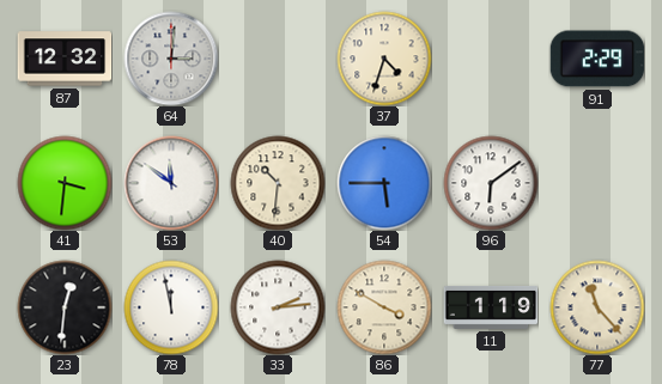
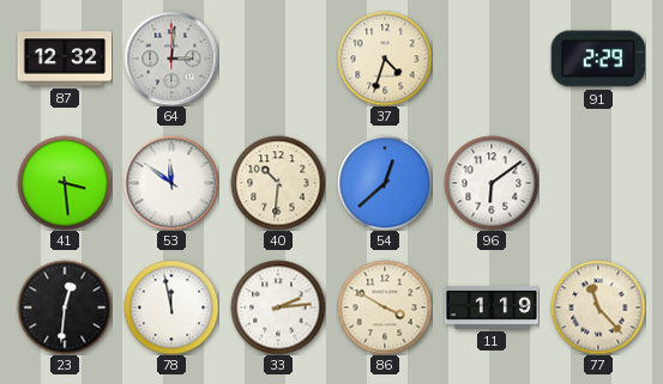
41: 3:31 -> 3:29 (65, 183)
54: 5:45 -> 12:38 (385, 183)
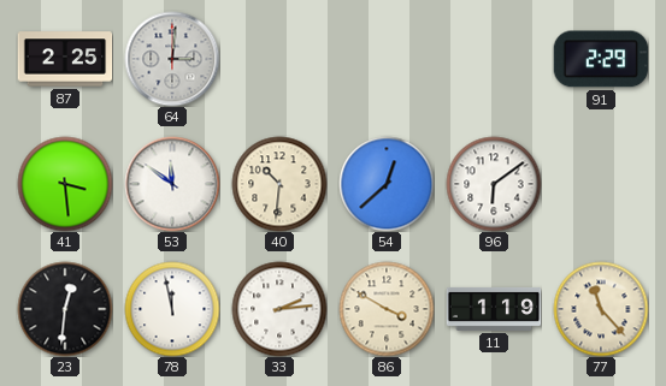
87: 12:32 -> 2:25 (65, 59)
37: 4:33 -> none (385, 59)
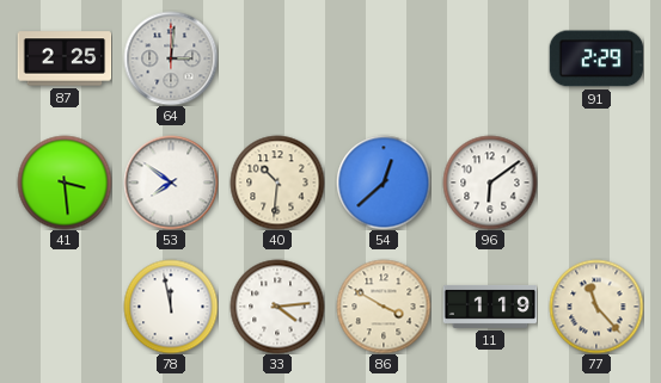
53: 11:51 -> 7:51 (171, 183)
23: 12:31 -> none (65, 309)
33: 2:14 -> 4:14 (277, 307)
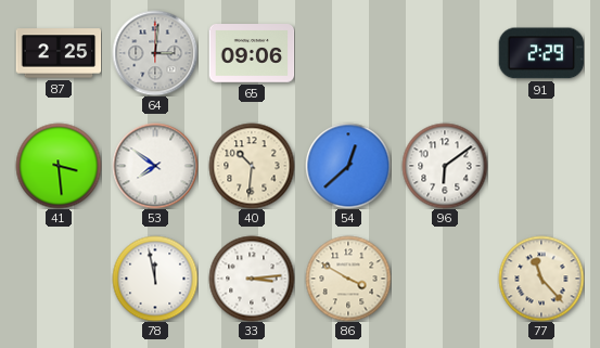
65: none -> 09:06 (252, 54)
33: 4:14 -> 3:14 (252, 279)
11: 1:19 -> none (490, 307)
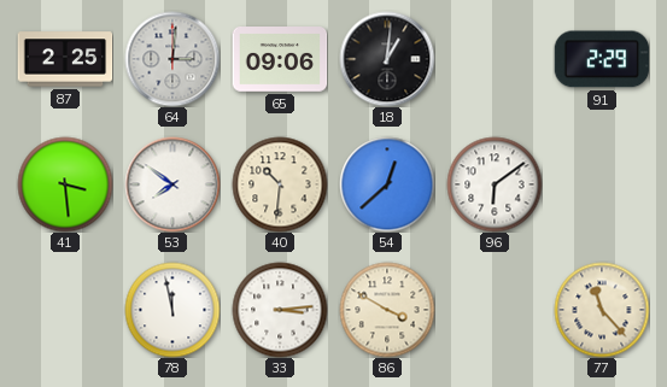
18: none -> 1:01 (387, 59)
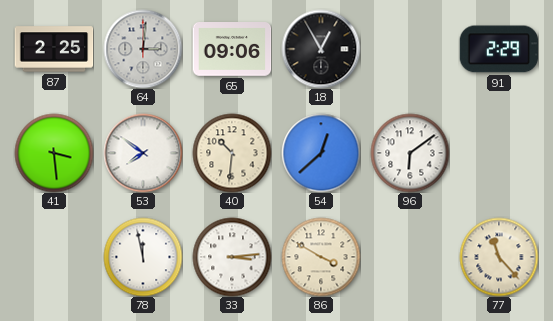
18: 1:01 -> 12:55 (321, 49)
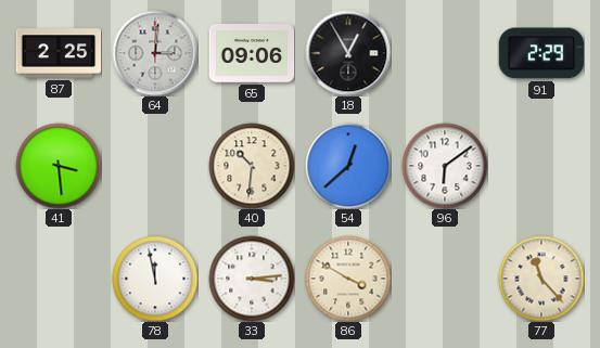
53: 7:51 -> none (143, 153)
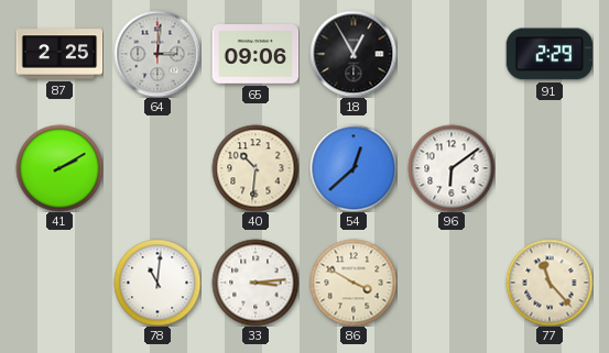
41: 3:29 -> 2:10 (59, 168)
78: 11:58 -> 11:01 (157, 283)
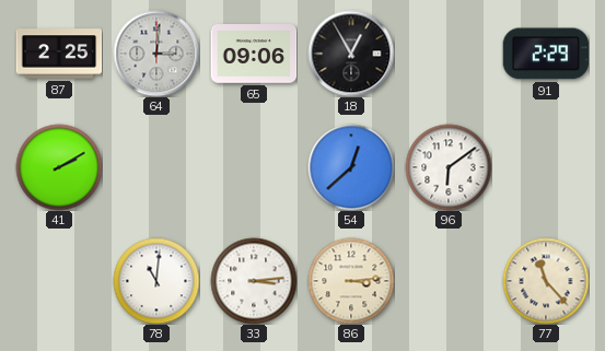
40: 10:31 -> none (255, 168)
86: 3:50 -> 3:14 (351, 281)
